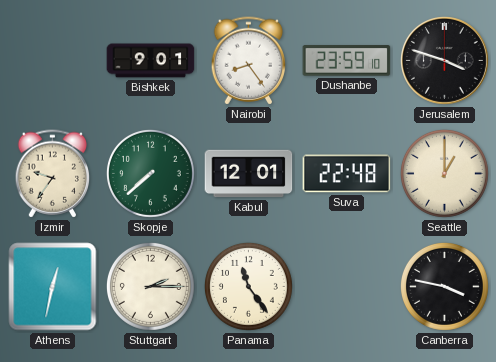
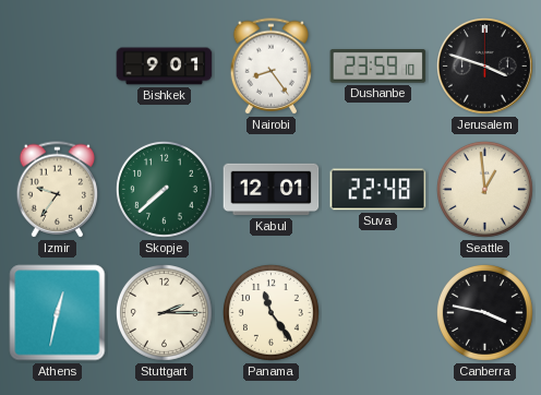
Seattle: 1:00 -> 12:59 (484, 189)
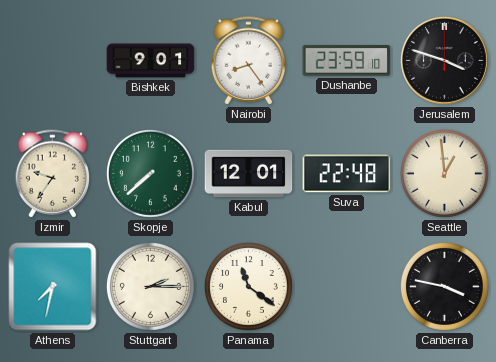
Athens: 12:32 -> 7:32 (53, 287)
Panama: 11:24 -> 11:21 (248, 286)
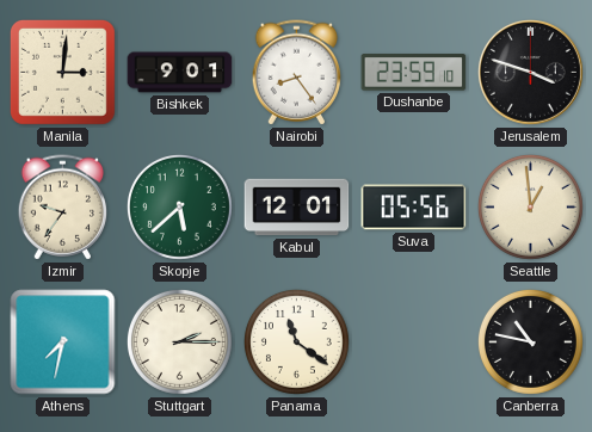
Manila: none -> 3:01 (62, 72)
Skopje: 7:38 -> 5:38 (179, 206)
Suva: 22:48 -> 05:56 (414, 208)
Canberra: 3:47 -> 10:47 (530, 341)
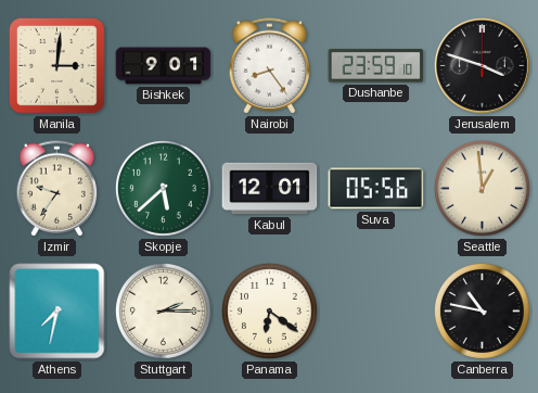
Panama: 11:21 -> 6:21 (269, 310)
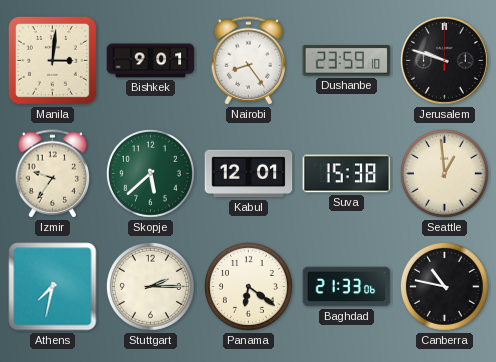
Jerusalem: 3:48 -> 9:48 (444, 60)
Suva: 05:56 -> 15:38 (347, 174)
Baghdad: none -> 21:33 (347, 287)
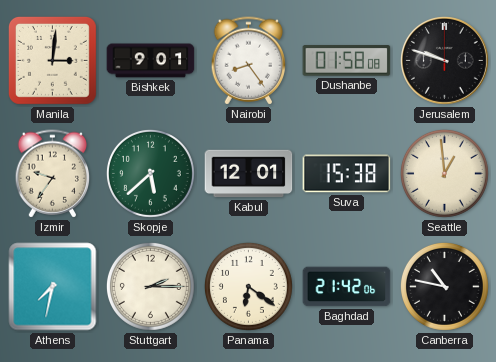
Dushanbe: 23:59 -> 01:58 (347, 61)
Baghdad: 21:33 -> 21:42 (347, 287)
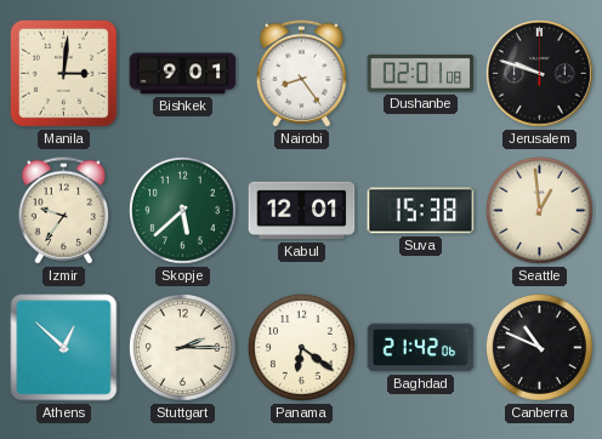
Dushanbe: 01:58 -> 02:01 (421, 74)
Athens: 7:32 -> 12:52 (64, 348)
Canberra: 10:47 -> 10:49 (539, 347)
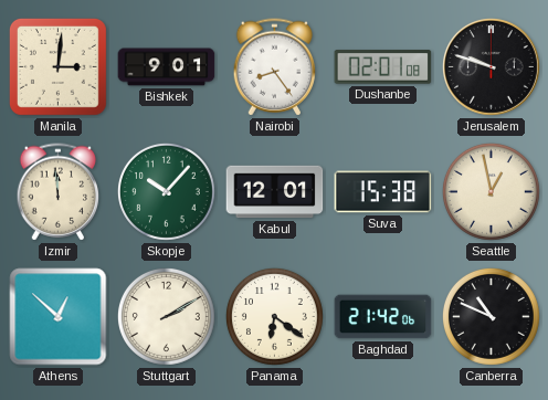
Izmir: 9:36 -> 11:59 (59, 192)
Skopje: 5:38 -> 10:07 (166, 191)
Seattle: 12:59 -> 12:58 (491, 191)
Stuttgart: 2:15 -> 2:10 (166, 316)
